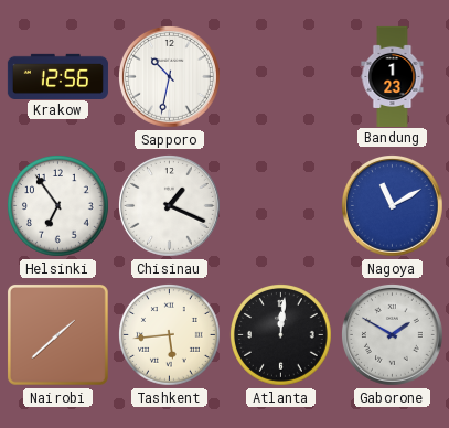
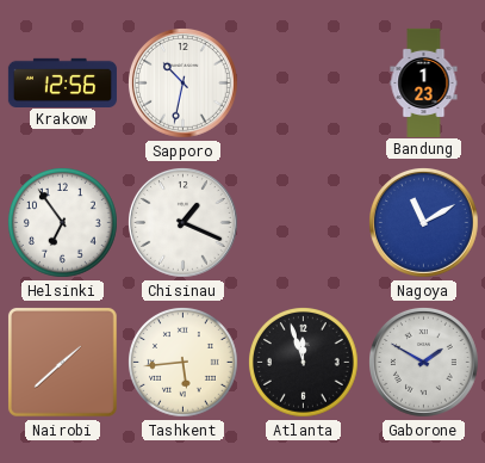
Atlanta: 12:01 -> 11:57 (304, 363)
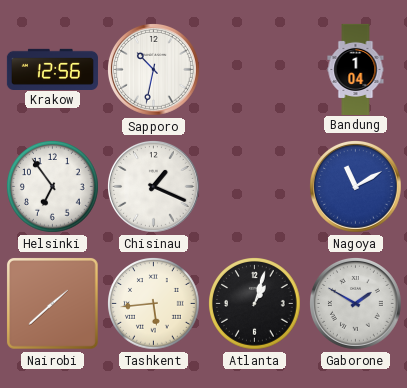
Bandung: 1:23 -> 1:04 (356, 69)
Atlanta: 11:57 -> 1:03 (255, 304)
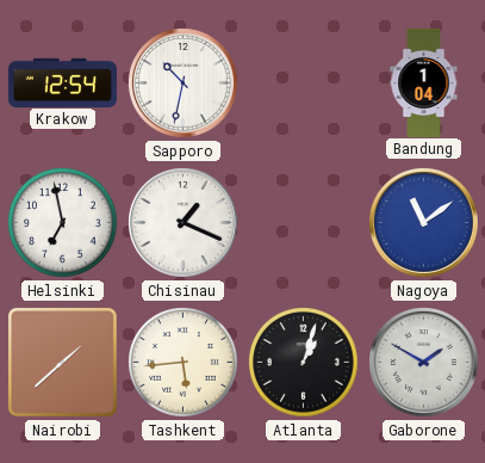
Krakow: 12:56 -> 12:54 (62, 82)
Helsinki: 6:54 -> 6:58 (63, 223)
Nagoya: 11:10 -> 11:09 (424, 223)
